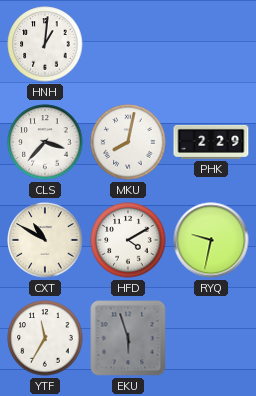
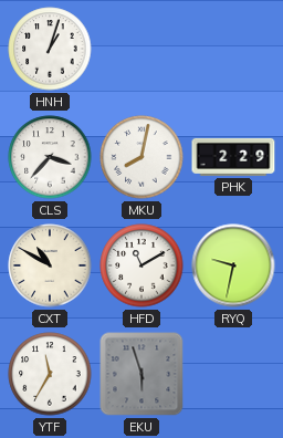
HNH: 1:01 -> 1:03 (50, 49)
HFD: 4:10 -> 11:10 (141, 265)
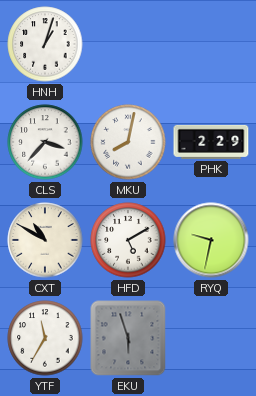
HFD: 11:10 -> 5:10 (128, 240)
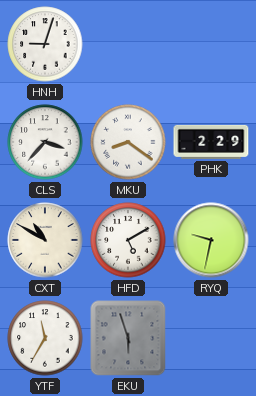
HNH: 1:03 -> 9:03 (45, 44)
MKU: 8:02 -> 8:21 (128, 142)
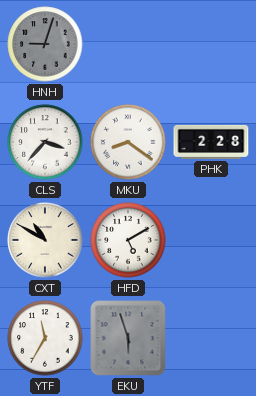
HNH dial: white -> grey (45, 44)
PHK: 2:29 -> 2:28 (211, 142)
RYQ: 9:32 -> none (211, 240)
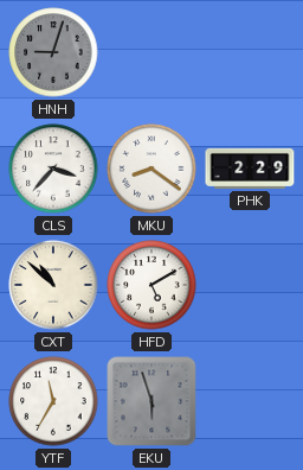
PHK: 2:28 -> 2:29 (250, 169)
CXT: 10:50 -> 10:52 (53, 285)
